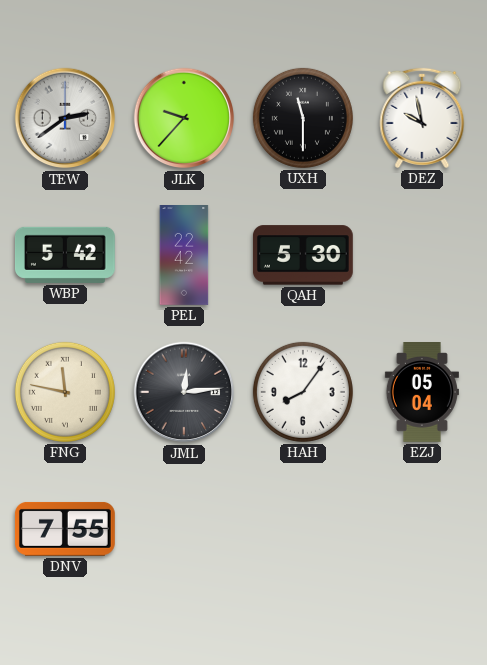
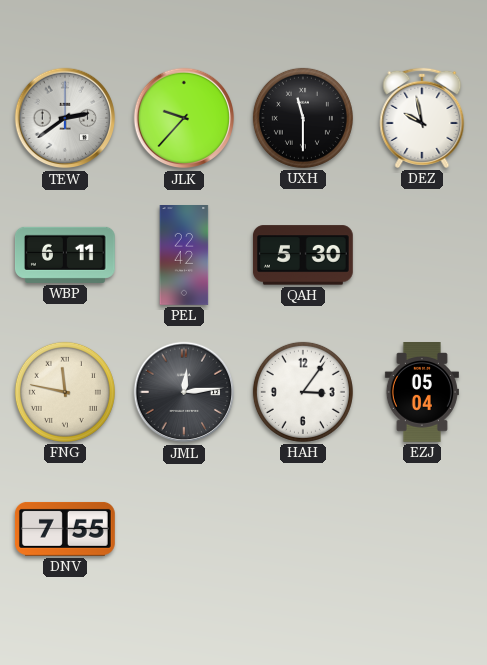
WBP: 5:42 -> 6:11 (66, 255)
HAH: 8:06 -> 3:06 (303, 392)
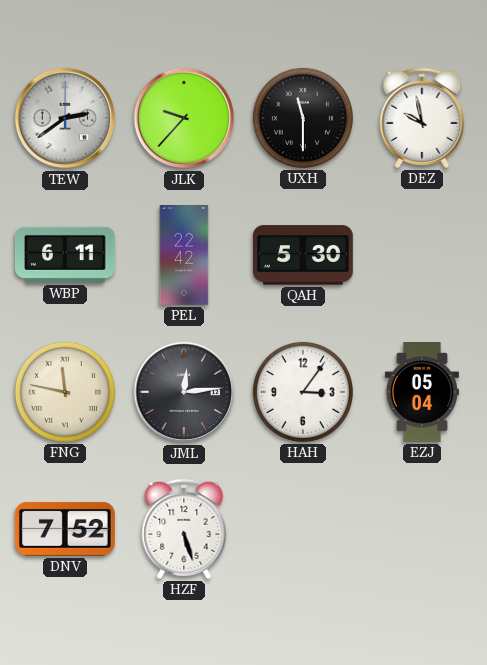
DNV: 7:55 -> 7:52 (65, 529)
HZF: none -> 5:27 (184, 529)
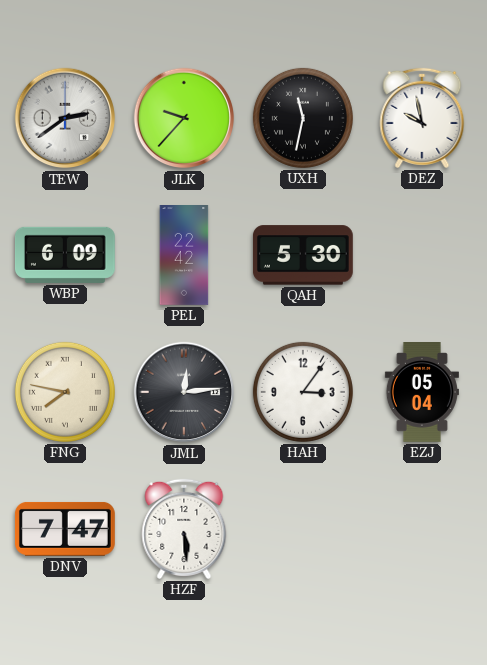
UXH: 11:30 -> 11:32 (303, 118)
WBP: 6:11 -> 6:09 (66, 255)
FNG: 11:47 -> 7:47 (65, 392)
DNV: 7:52 -> 7:47 (65, 529)
HZF: 5:27 -> 5:29 (184, 529)
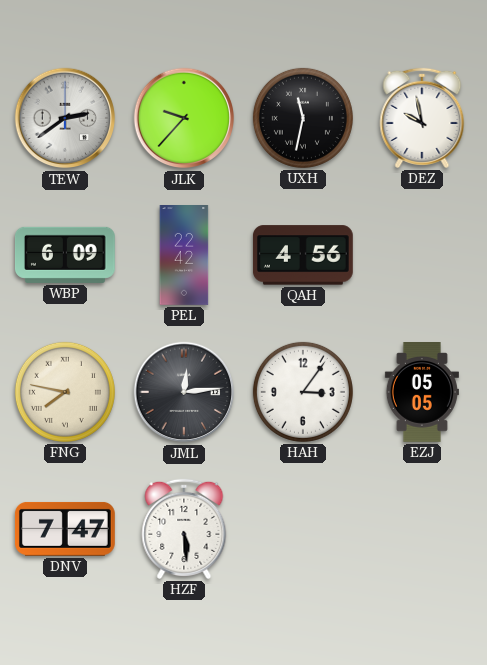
QAH: 5:30 -> 4:56 (303, 255)
EZJ: 05:04 -> 05:05 (422, 393)
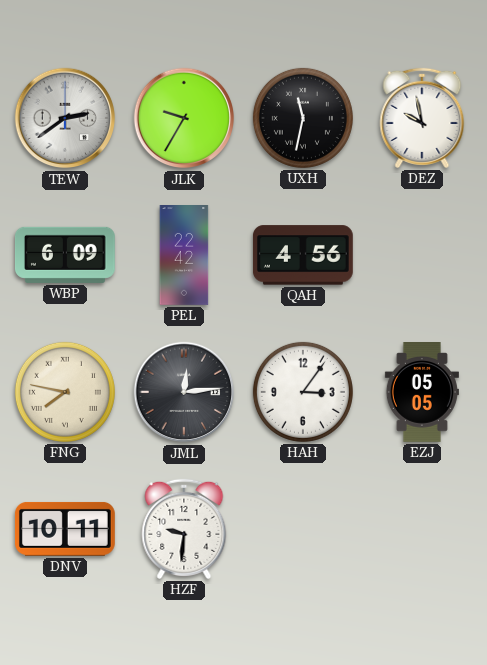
JLK: 9:37 -> 9:35 (184, 118)
DNV: 7:47 -> 10:11 (65, 529)
HZF: 5:29 -> 9:31 (184, 529)
